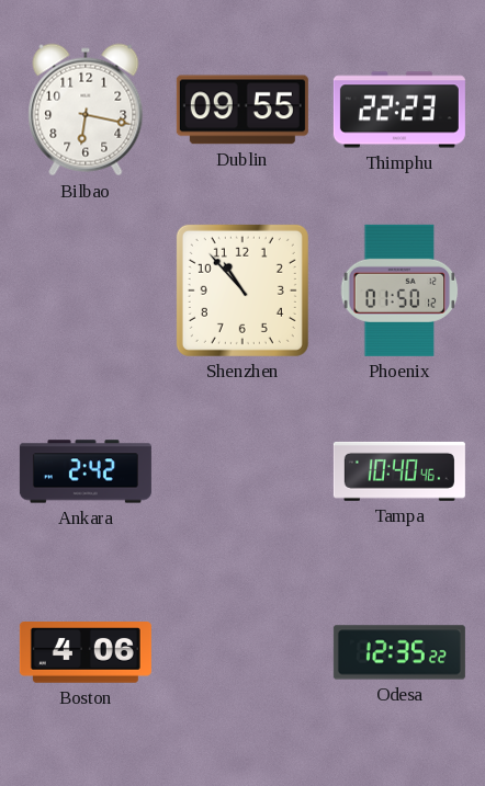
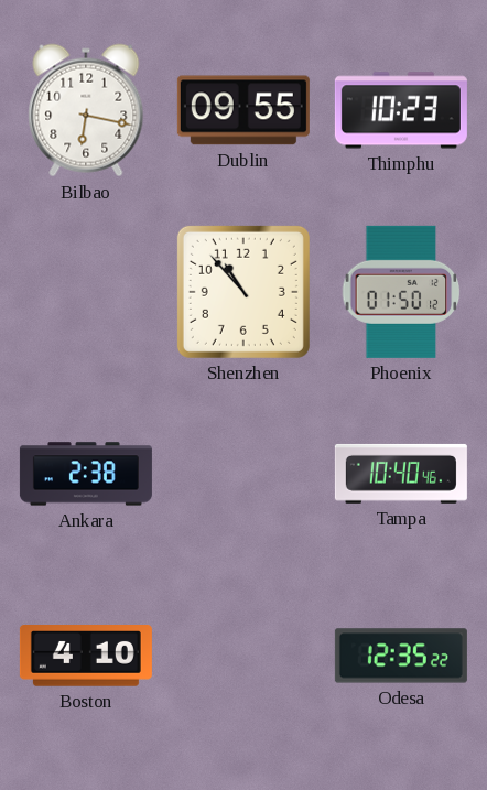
Thimphu: 22:23 -> 10:23 (401, 110)
Ankara: 2:42 -> 2:38 (86, 474)
Boston: 4:06 -> 4:10 (86, 657)
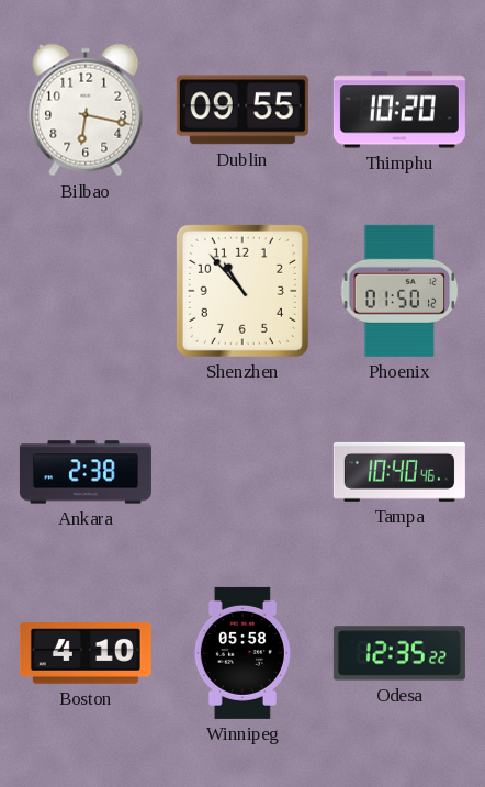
Thimphu: 10:23 -> 10:20 (399, 110)
Winnipeg: none -> 05:58 (243, 653)
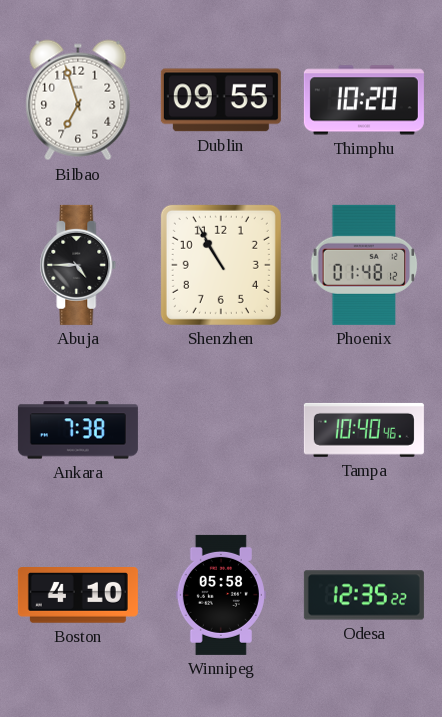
Bilbao: 6:17 -> 6:57 (78, 100)
Abuja: none -> 4:45 (78, 265)
Shenzhen: 10:53 -> 10:55 (221, 265)
Phoenix: 01:50 -> 01:48 (364, 265)
Ankara: 2:38 -> 7:38 (78, 430)
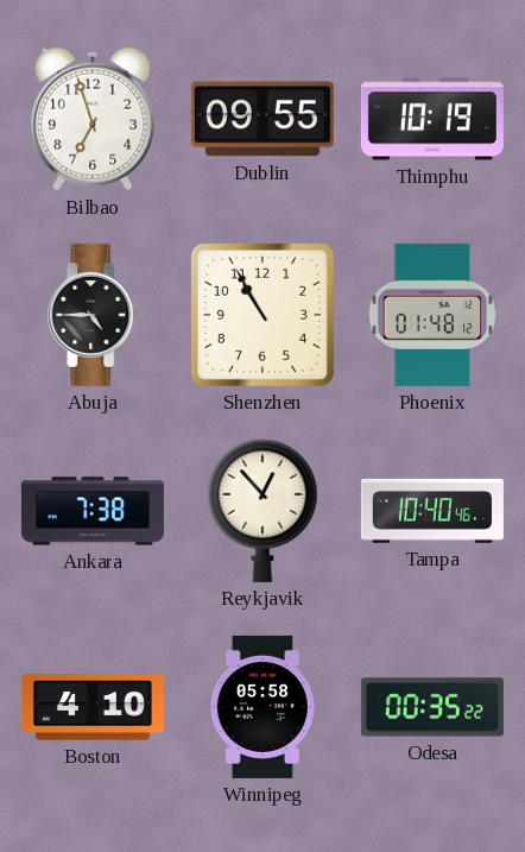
Thimphu: 10:20 -> 10:19 (432, 119)
Reykjavik: none -> 12:53 (262, 511)
Odesa: 12:35 -> 00:35 (432, 707)
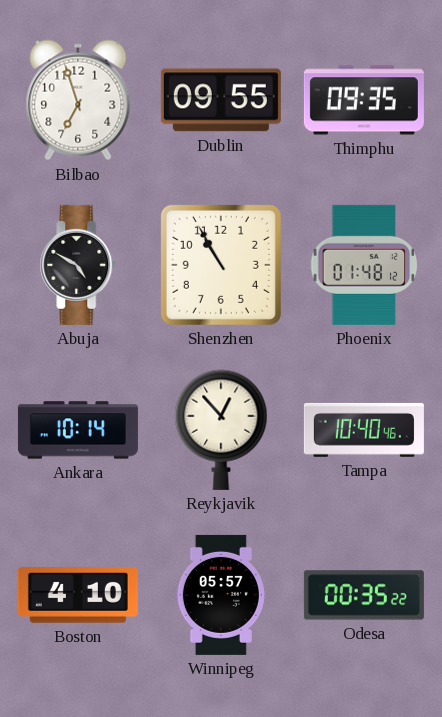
Thimphu: 10:19 -> 09:35 (364, 100)
Abuja: 4:45 -> 4:50 (78, 265)
Ankara: 7:38 -> 10:14 (78, 430)
Winnipeg: 05:58 -> 05:57 (221, 595)
